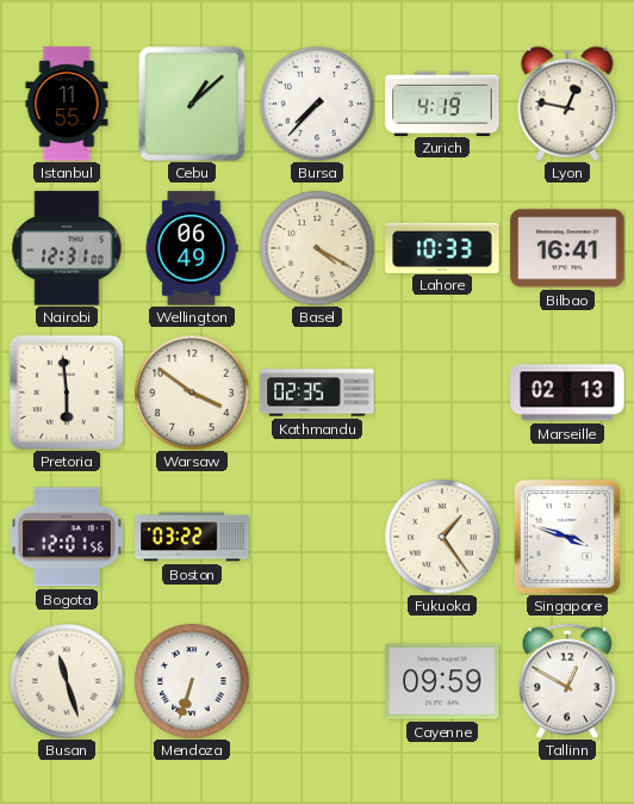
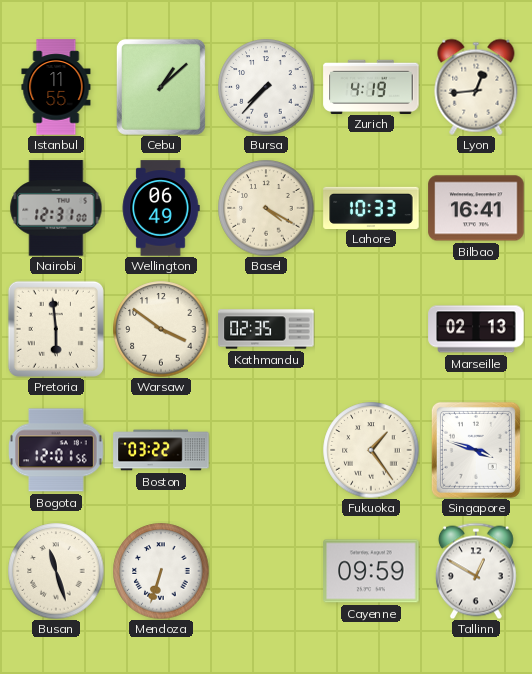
Lyon: 12:47 -> 12:44 (476, 87)
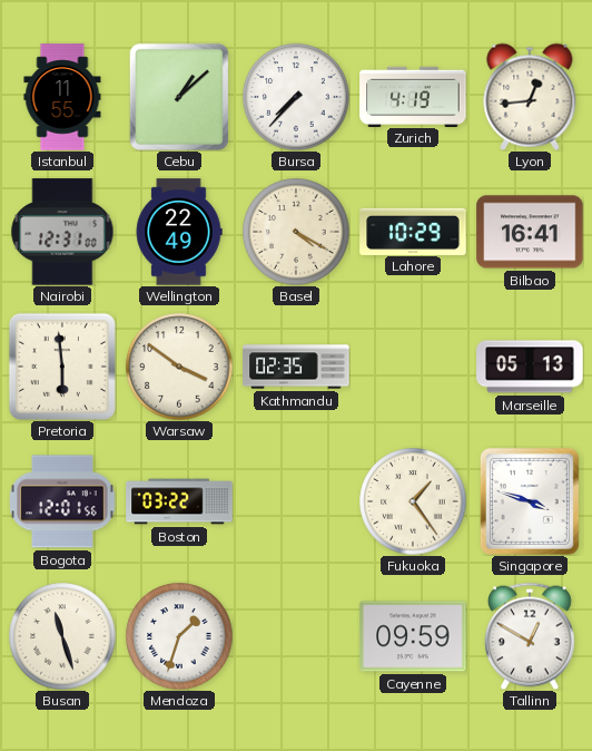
Wellington: 06:49 -> 22:49 (179, 232)
Lahore: 10:33 -> 10:29 (413, 231)
Marseille: 02:13 -> 05:13 (530, 367)
Mendoza: 6:33 -> 1:33 (179, 636)
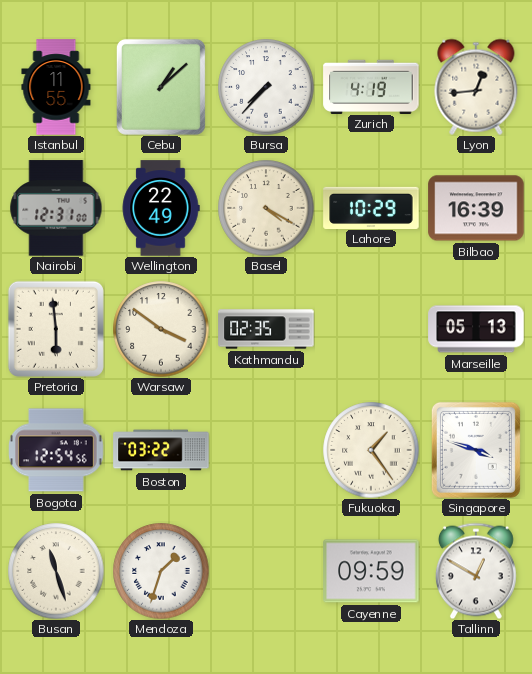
Bilbao: 16:41 -> 16:39 (476, 208)
Bogota: 12:01 -> 12:54 (57, 450)
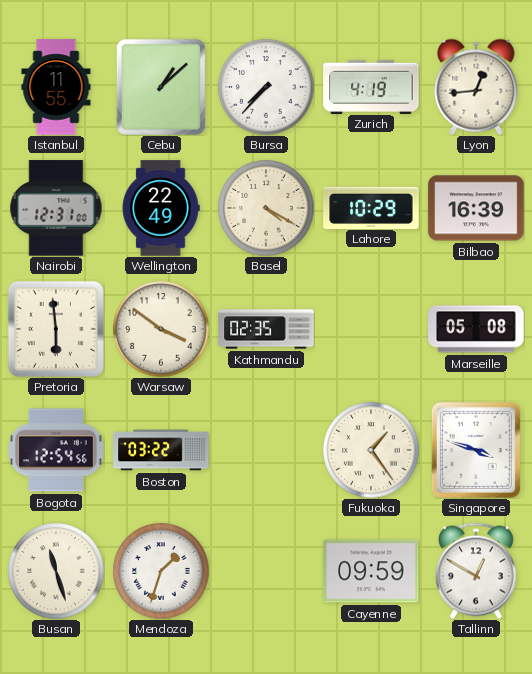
Marseille: 05:13 -> 05:08 (476, 329)
